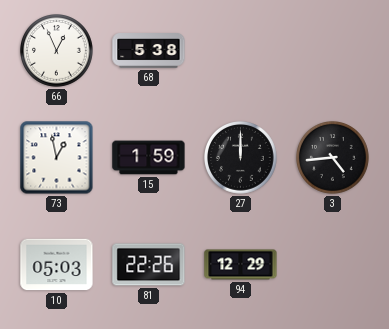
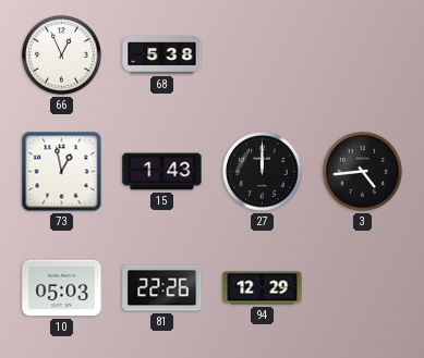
15: 1:59 -> 1:43 (162, 172)
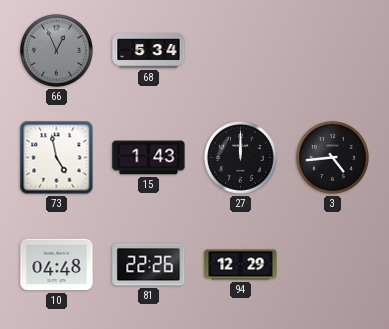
66 dial: white -> grey (57, 51)
68: 5:38 -> 5:34 (149, 51)
73: 12:58 -> 4:58 (57, 158)
10: 05:03 -> 04:48 (57, 265)
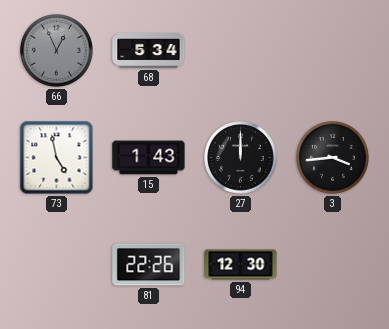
3: 4:44 -> 3:44 (333, 158)
10: 04:48 -> none (57, 265)
94: 12:29 -> 12:30 (241, 265)
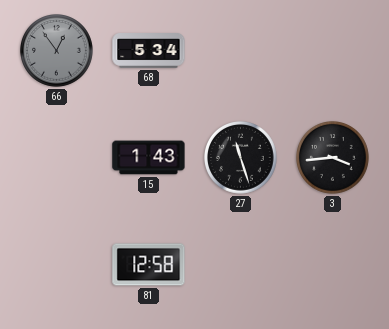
66: 12:56 -> 12:54 (57, 51)
73: 4:58 -> none (57, 158)
27: 12:00 -> 11:27 (241, 158)
81: 22:26 -> 12:58 (149, 265)
94: 12:30 -> none (241, 265)
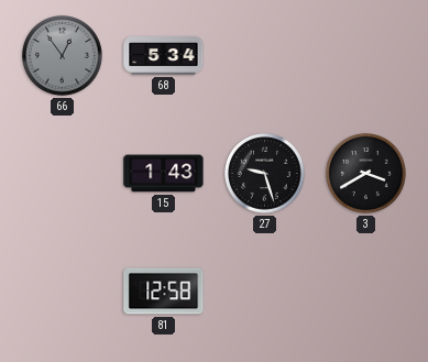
27: 11:27 -> 9:27 (265, 174)
3: 3:44 -> 3:40 (366, 174)
